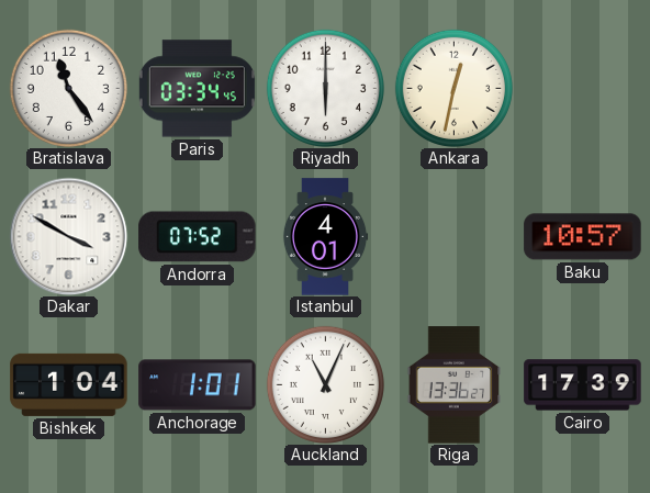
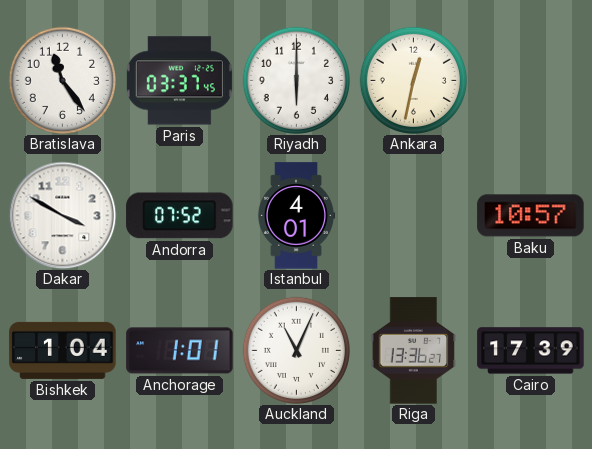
Paris: 03:34 -> 03:37 (179, 81)
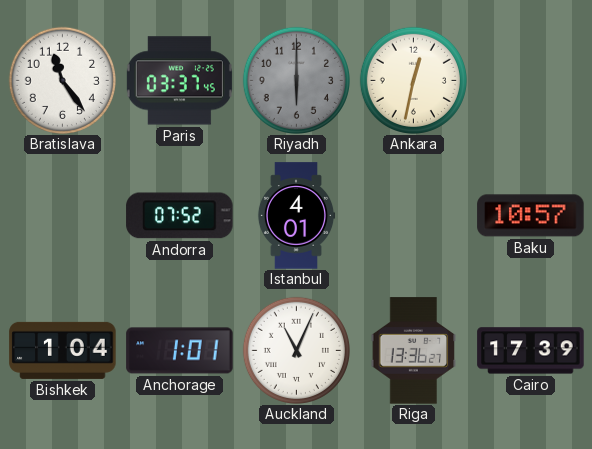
Riyadh dial: white -> grey (296, 80)
Dakar: 3:50 -> none (62, 215)
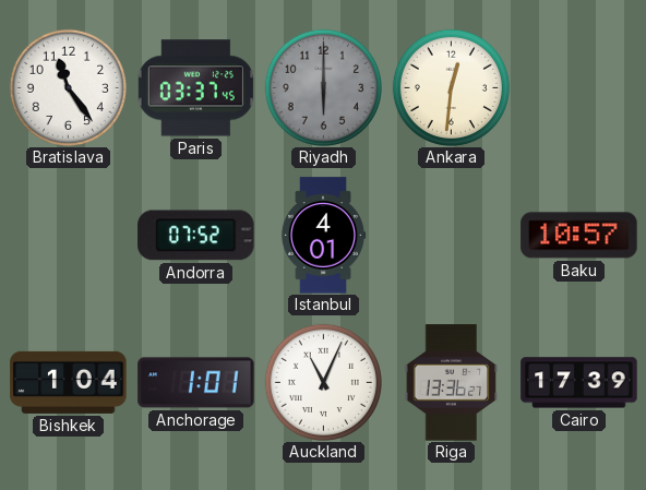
Ankara: 12:32 -> 12:31 (451, 87)
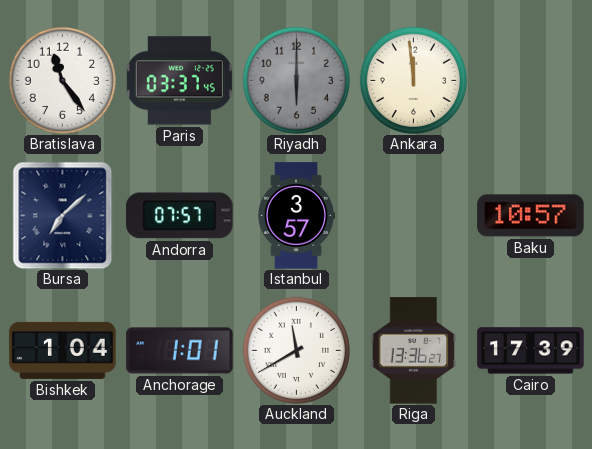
Ankara: 12:31 -> 11:59 (413, 80)
Bursa: none -> 7:08 (63, 215)
Andorra: 07:52 -> 07:57 (180, 216)
Istanbul: 4:01 -> 3:57 (296, 216)
Auckland: 11:04 -> 11:40 (296, 350)
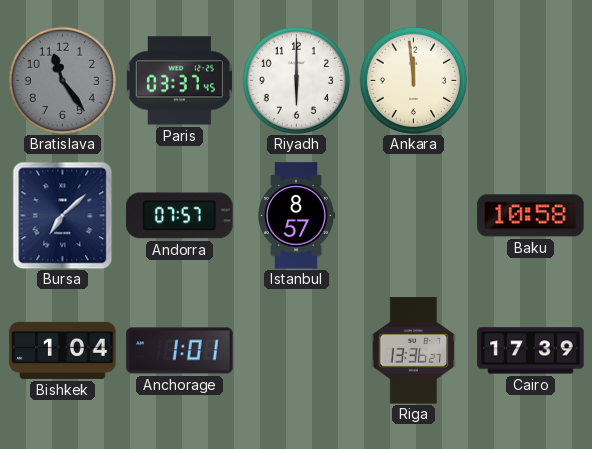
Bratislava dial: white -> grey (62, 80)
Riyadh dial: grey -> white (296, 80)
Istanbul: 3:57 -> 8:57 (296, 216)
Baku: 10:57 -> 10:58 (531, 216)
Auckland: 11:40 -> none (296, 350)
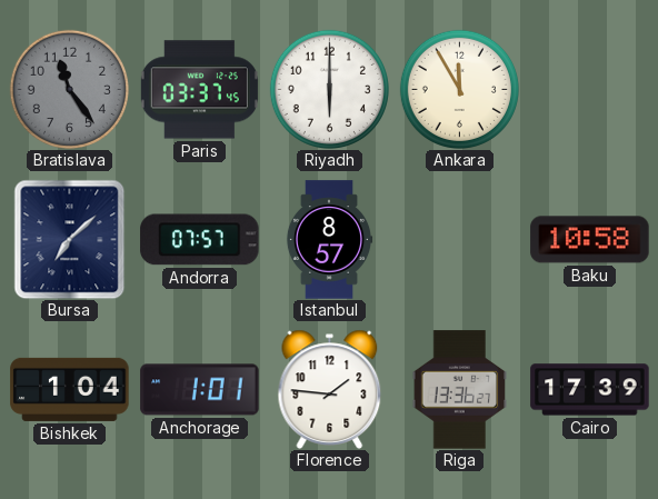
Ankara: 11:59 -> 11:55 (459, 89)
Florence: none -> 1:46 (330, 389)
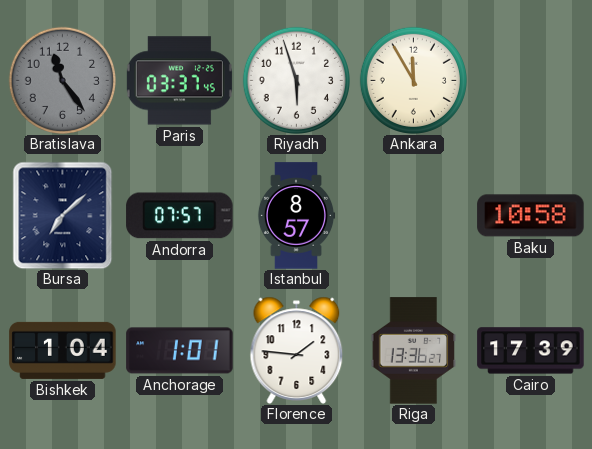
Riyadh: 6:00 -> 5:57 (296, 80)
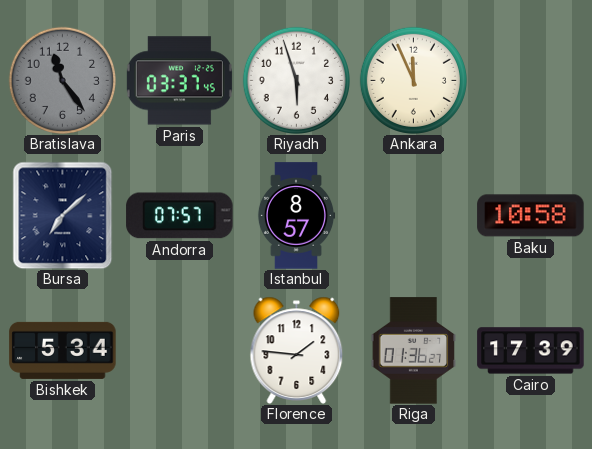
Ankara: 11:55 -> 11:56 (413, 80)
Bishkek: 1:04 -> 5:34 (63, 350)
Anchorage: 1:01 -> none (180, 351)
Riga: 13:36 -> 01:36 (414, 351)
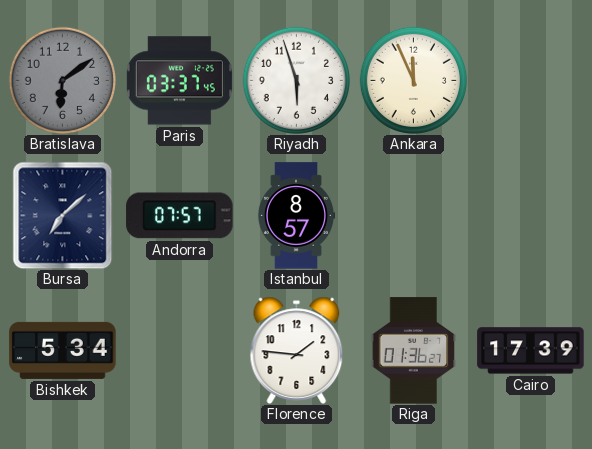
Bratislava: 11:24 -> 6:09 (62, 80)
Baku: 10:58 -> none (531, 216)
